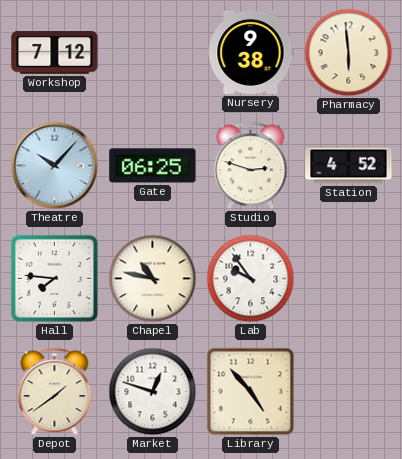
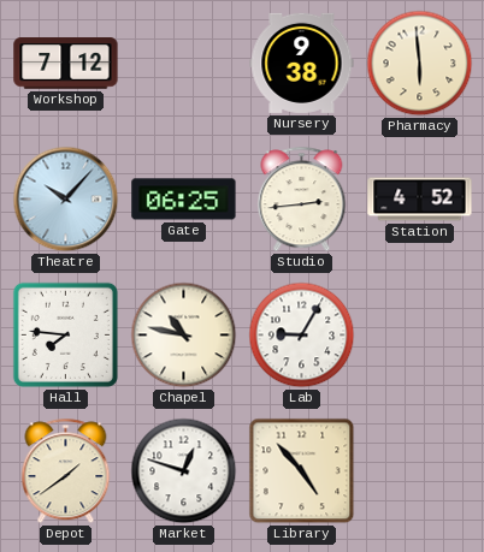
Studio: 2:48 -> 2:44 (302, 200)
Lab: 9:54 -> 9:05 (302, 336)
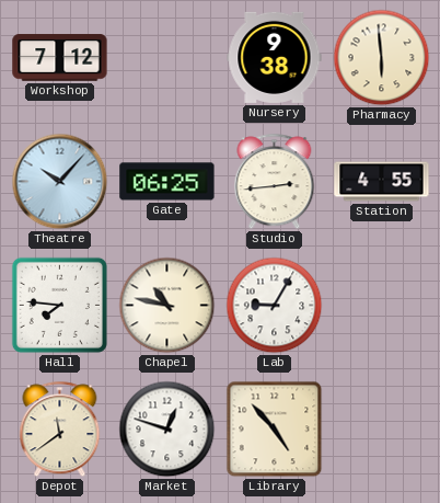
Station: 4:52 -> 4:55 (382, 182)
Depot: 1:39 -> 11:39 (60, 430)
